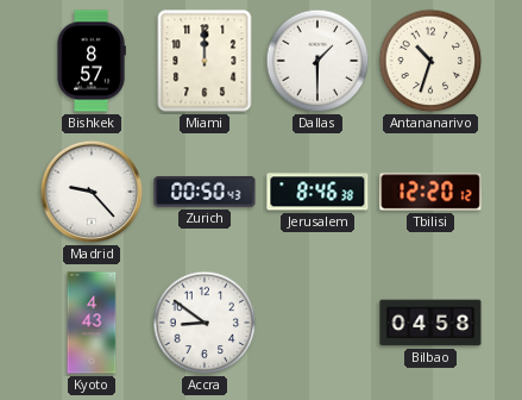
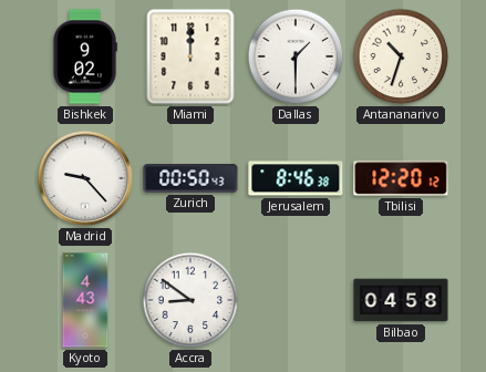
Bishkek: 8:57 -> 9:02 (85, 56)
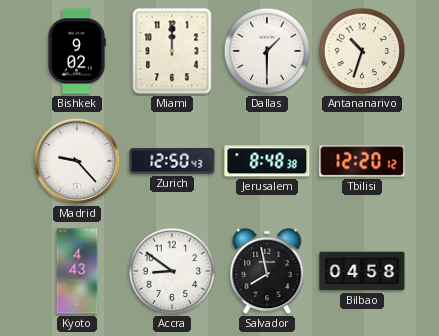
Zurich: 00:50 -> 12:50 (172, 161)
Jerusalem: 8:46 -> 8:48 (267, 161)
Salvador: none -> 7:58 (267, 271)
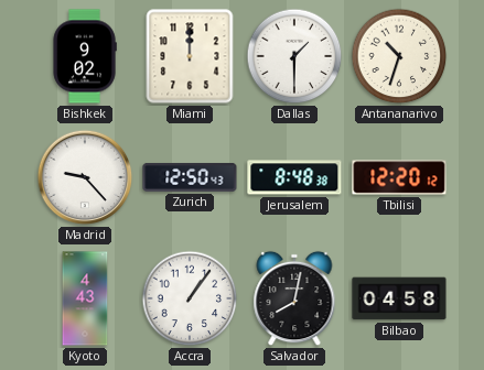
Accra: 8:51 -> 1:06 (190, 298)
Salvador: 7:58 -> 8:02 (294, 298)
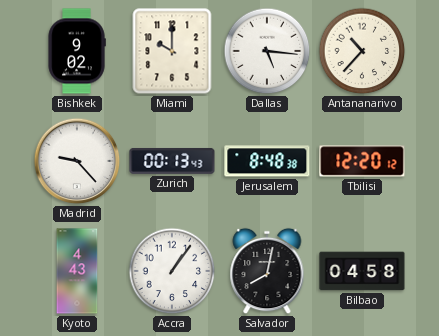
Miami: 12:00 -> 10:00 (172, 51)
Dallas: 1:30 -> 5:16 (267, 51)
Antananarivo: 10:33 -> 10:37 (362, 51)
Zurich: 12:50 -> 00:13 (172, 161)
